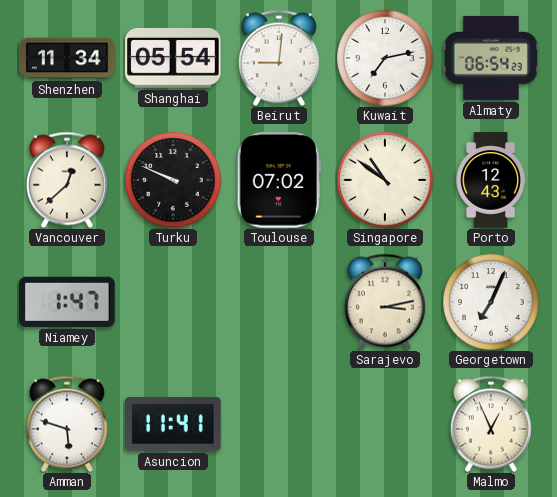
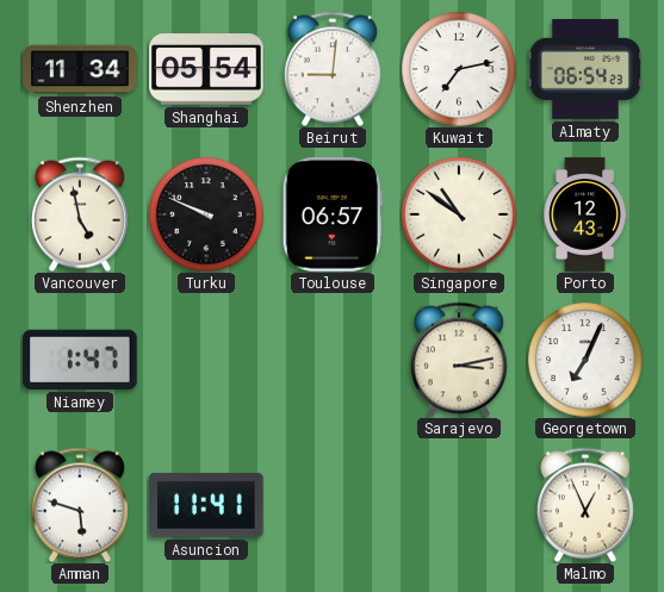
Vancouver: 12:38 -> 4:58 (80, 214)
Toulouse: 07:02 -> 06:57 (333, 214)
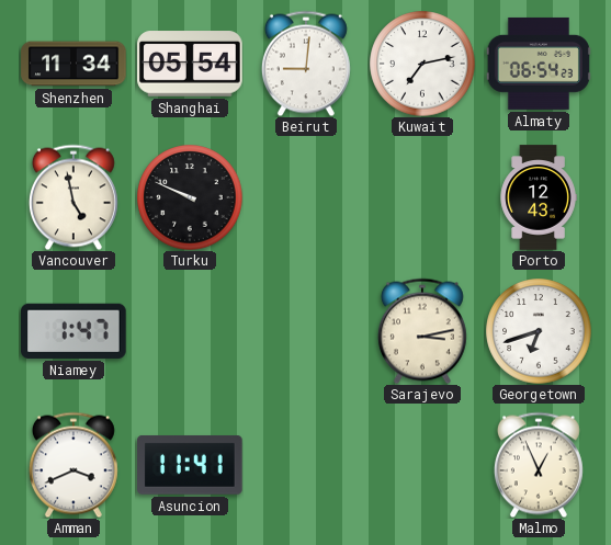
Toulouse: 06:57 -> none (333, 214)
Singapore: 10:51 -> none (459, 214)
Georgetown: 7:04 -> 6:42 (539, 331)
Amman: 5:48 -> 3:41 (73, 465)
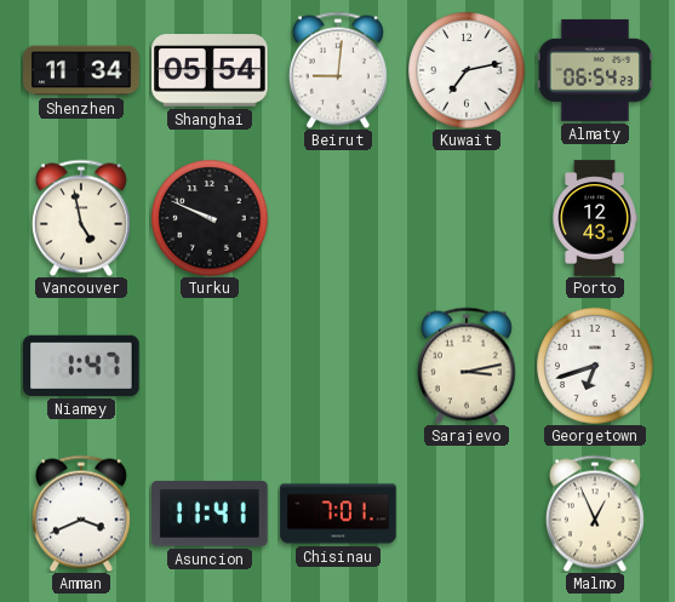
Chisinau: none -> 7:01 (338, 514)
